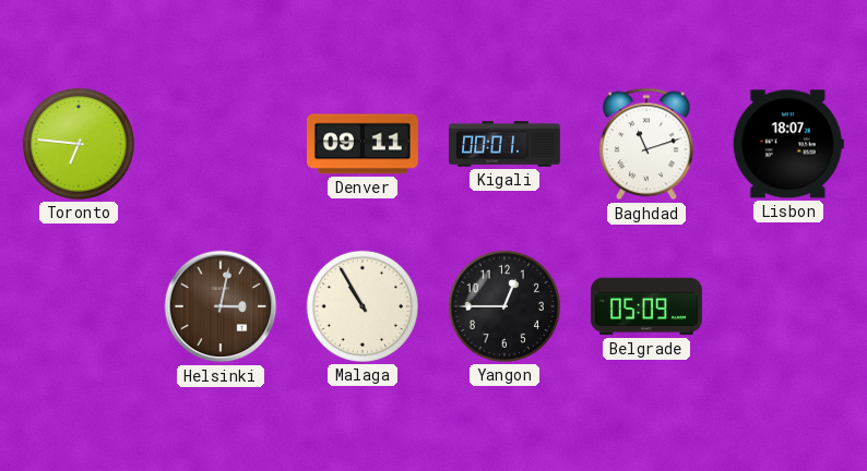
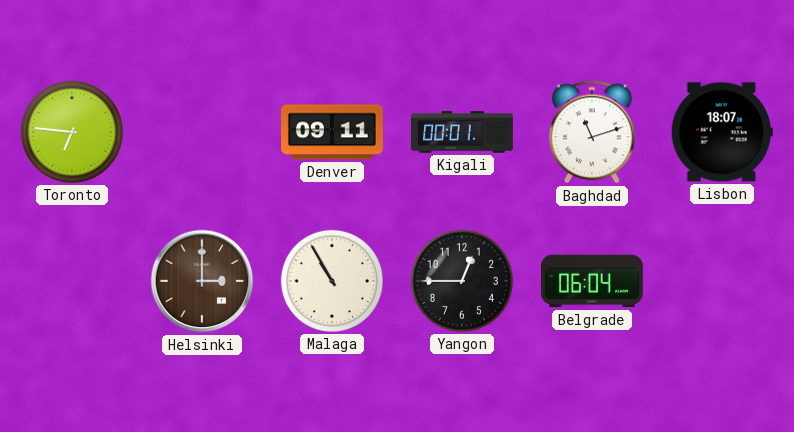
Helsinki: 3:02 -> 3:00 (202, 281)
Belgrade: 05:09 -> 06:04 (593, 281)
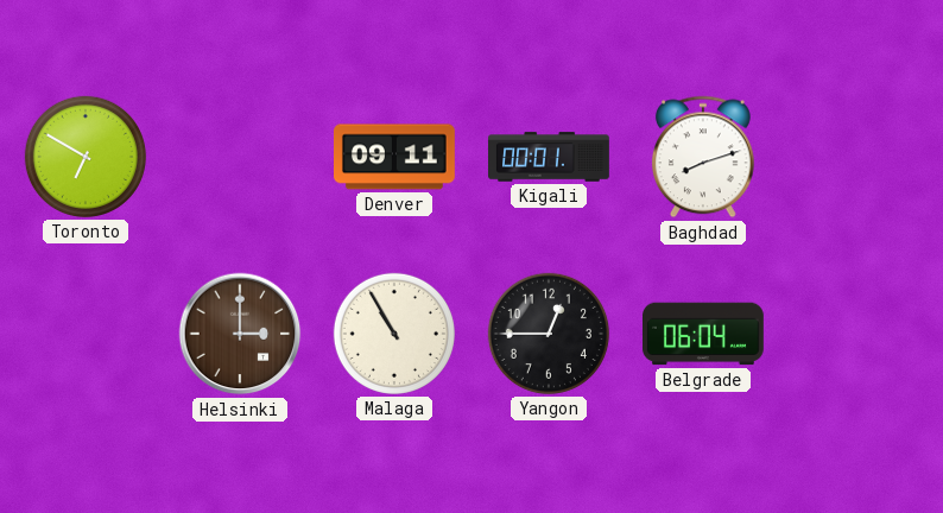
Toronto: 6:46 -> 6:50 (86, 157)
Baghdad: 11:12 -> 8:12 (703, 157)
Lisbon: 18:07 -> none (722, 132)
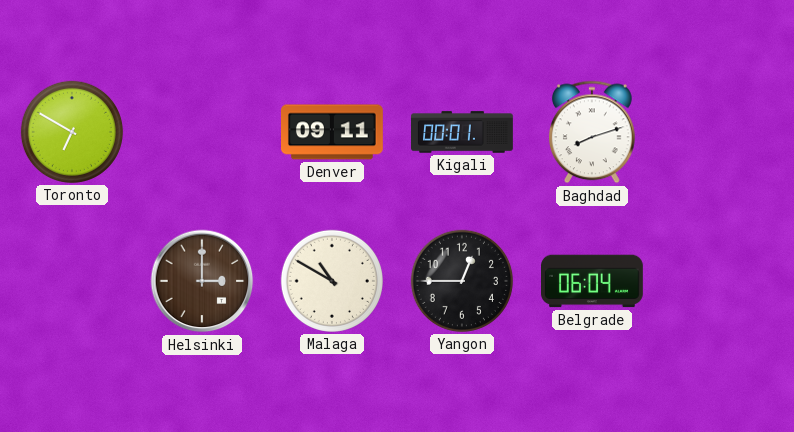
Malaga: 10:55 -> 10:50 (332, 281)
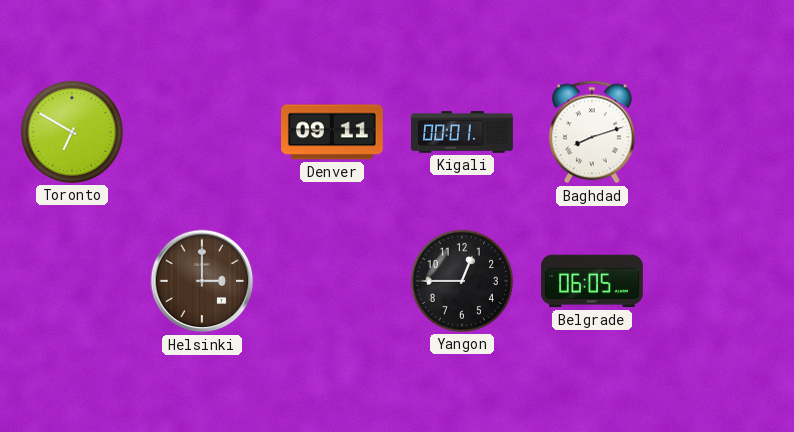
Malaga: 10:50 -> none (332, 281)
Belgrade: 06:04 -> 06:05 (593, 281)
